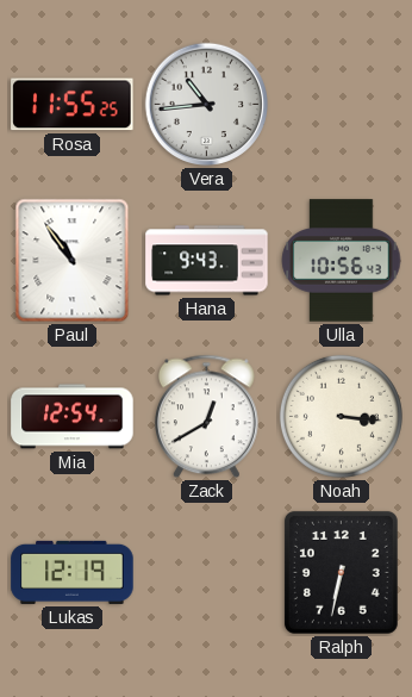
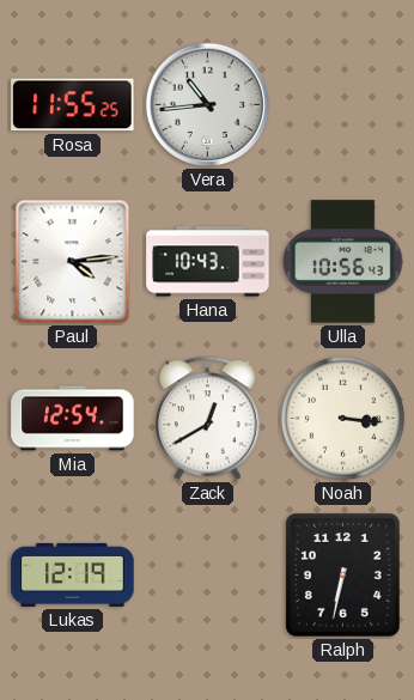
Paul: 10:54 -> 4:14 (73, 262)
Hana: 9:43 -> 10:43 (208, 262)
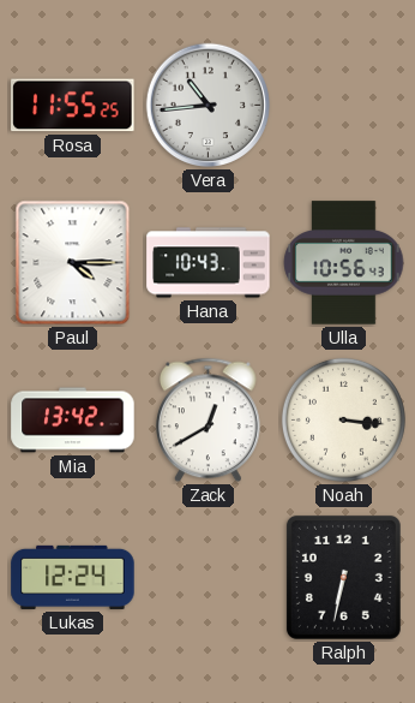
Paul: 4:14 -> 4:15 (73, 263)
Mia: 12:54 -> 13:42 (73, 421)
Lukas: 12:19 -> 12:24 (73, 577)
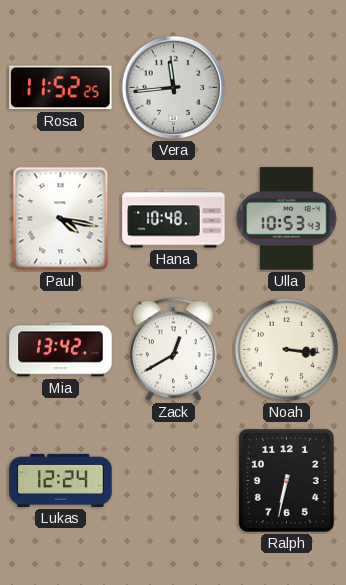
Rosa: 11:55 -> 11:52 (61, 88)
Vera: 10:44 -> 11:44 (174, 88)
Paul: 4:15 -> 4:17 (61, 219)
Hana: 10:43 -> 10:48 (174, 219)
Ulla: 10:56 -> 10:53 (287, 219)
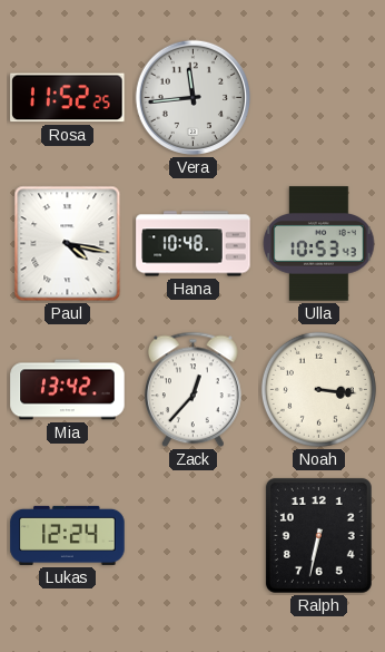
Zack: 12:40 -> 12:37 (194, 390)
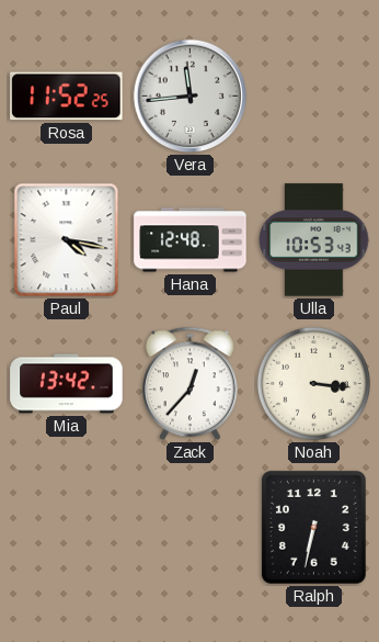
Hana: 10:48 -> 12:48 (191, 240)
Lukas: 12:24 -> none (68, 535)
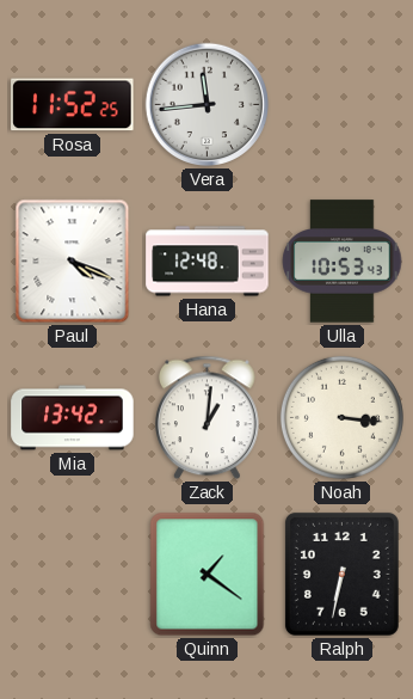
Paul: 4:17 -> 4:19 (73, 262)
Zack: 12:37 -> 1:01 (208, 418)
Quinn: none -> 1:21 (208, 575)
